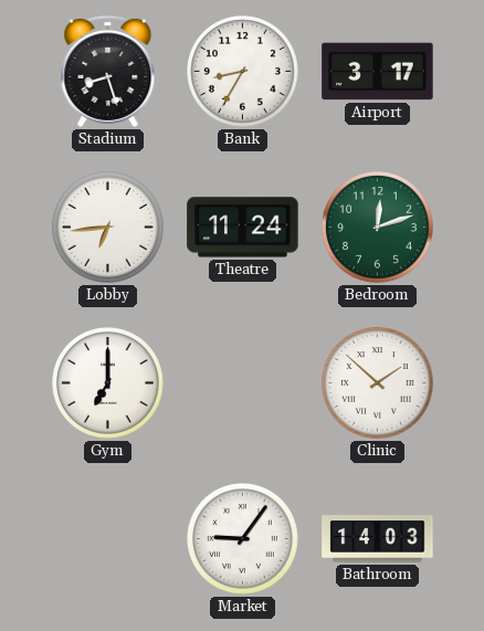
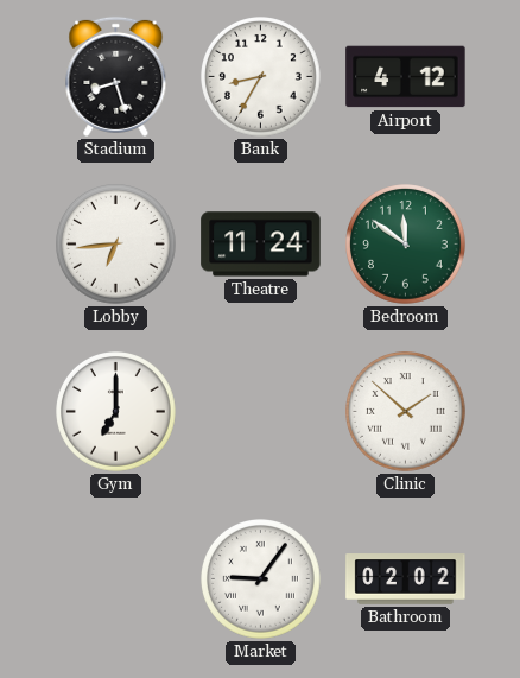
Airport: 3:17 -> 4:12 (406, 77)
Bedroom: 12:12 -> 11:51 (406, 245)
Bathroom: 14:03 -> 02:02 (406, 579)
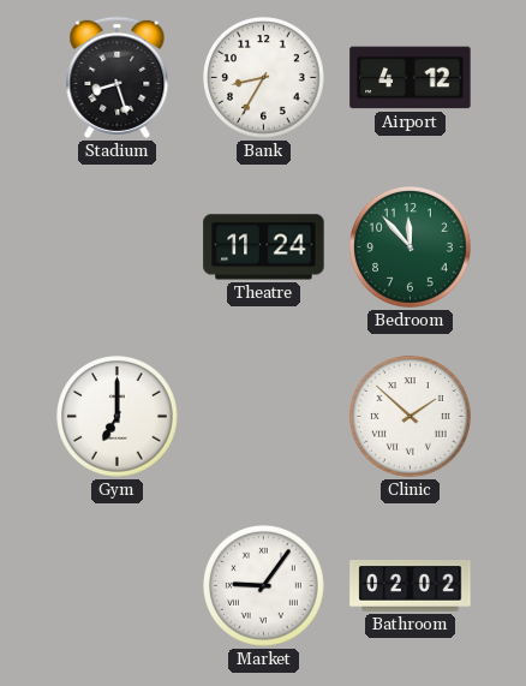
Lobby: 6:44 -> none (116, 245)
Bedroom: 11:51 -> 11:53 (411, 247)
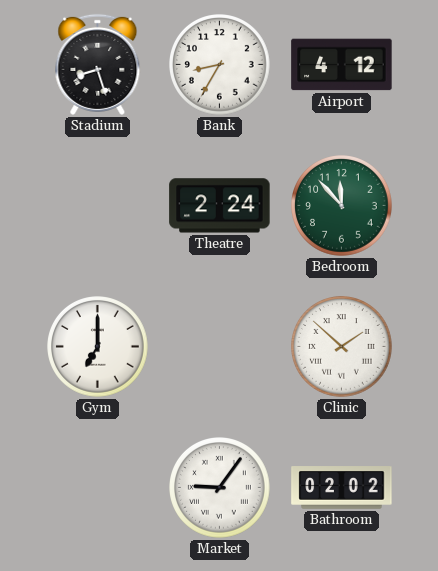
Theatre: 11:24 -> 2:24 (220, 206)
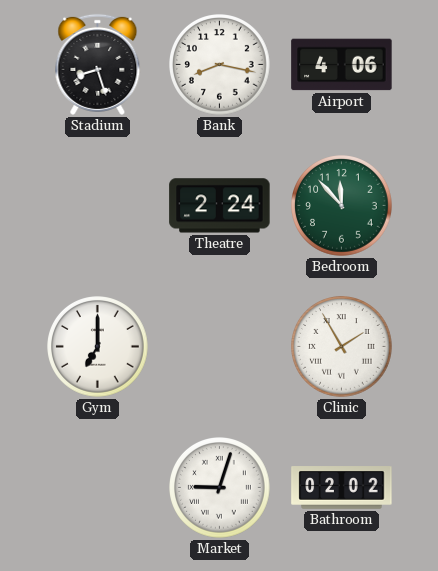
Bank: 8:35 -> 8:17 (220, 65)
Airport: 4:12 -> 4:06 (342, 65)
Clinic: 1:52 -> 1:55 (342, 347)
Market: 9:06 -> 9:03 (220, 488)
